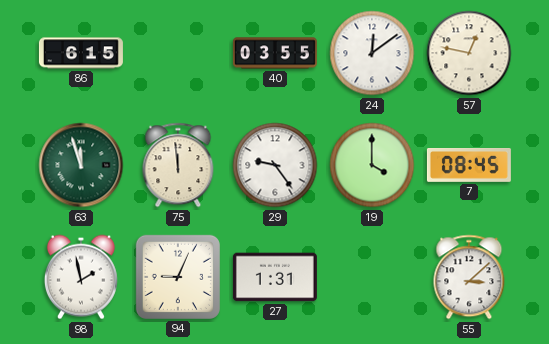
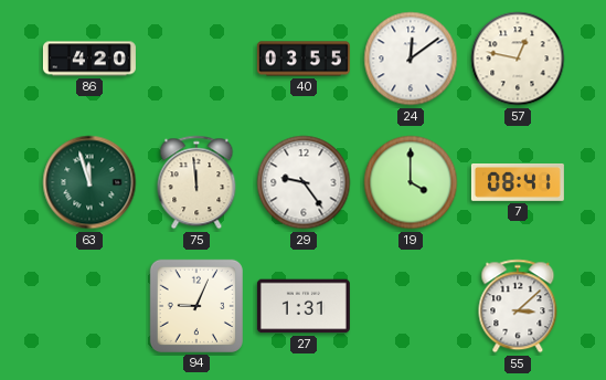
86: 6:15 -> 4:20 (89, 59)
7: 08:45 -> 08:41 (518, 183)
98: 1:58 -> none (81, 277)
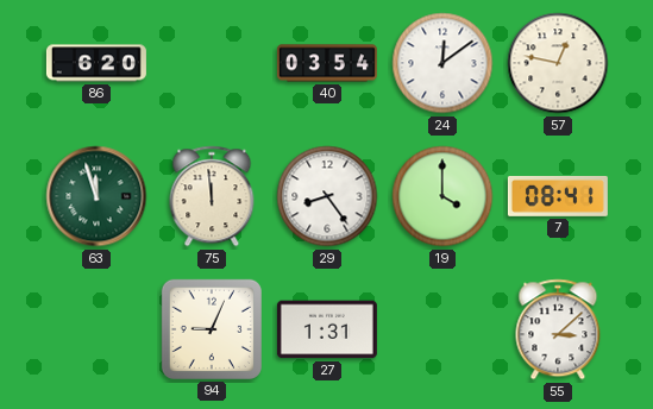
86: 4:20 -> 6:20 (96, 63)
40: 03:55 -> 03:54 (327, 63)
29: 9:24 -> 8:24 (327, 196)
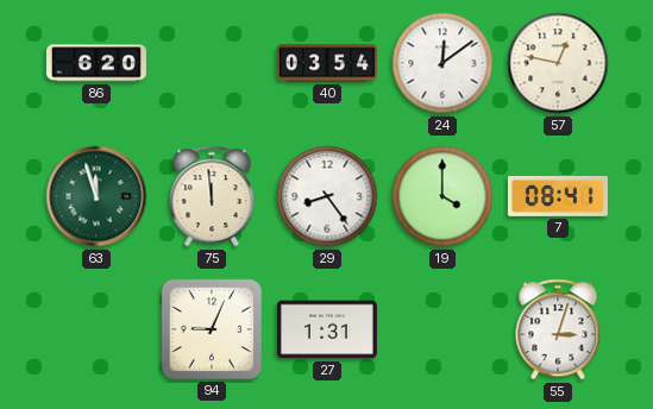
55: 3:08 -> 3:03 (558, 329)
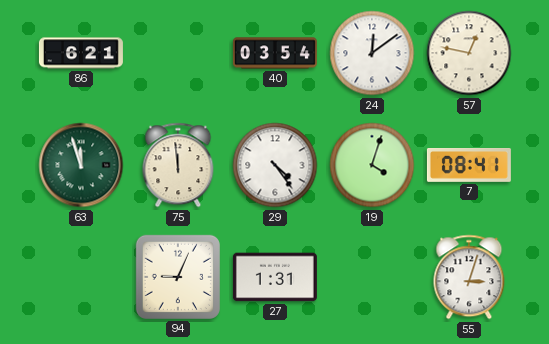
86: 6:20 -> 6:21 (81, 53)
29: 8:24 -> 4:24 (275, 165)
19: 4:00 -> 4:03 (372, 165)
